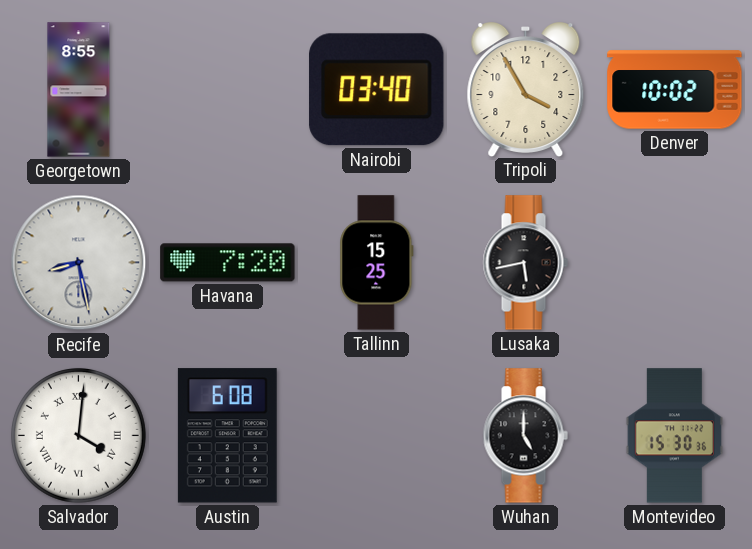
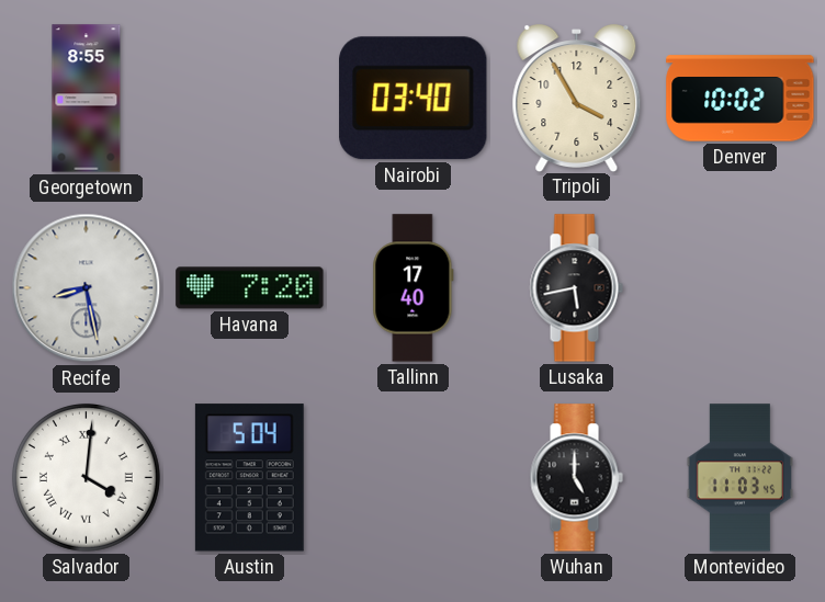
Tallinn: 15:25 -> 17:40 (414, 288)
Austin: 6:08 -> 5:04 (249, 478)
Montevideo: 15:30 -> 11:03 (739, 478)
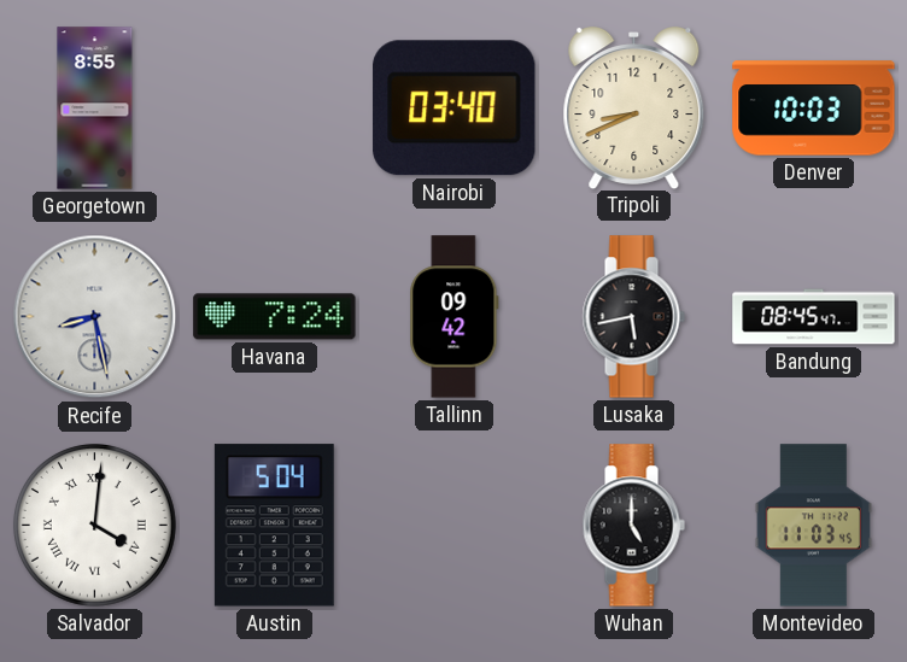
Tripoli: 3:55 -> 8:41 (634, 109)
Denver: 10:02 -> 10:03 (814, 109)
Havana: 7:20 -> 7:24 (275, 317)
Tallinn: 17:40 -> 09:42 (455, 317)
Bandung: none -> 08:45 (814, 317)
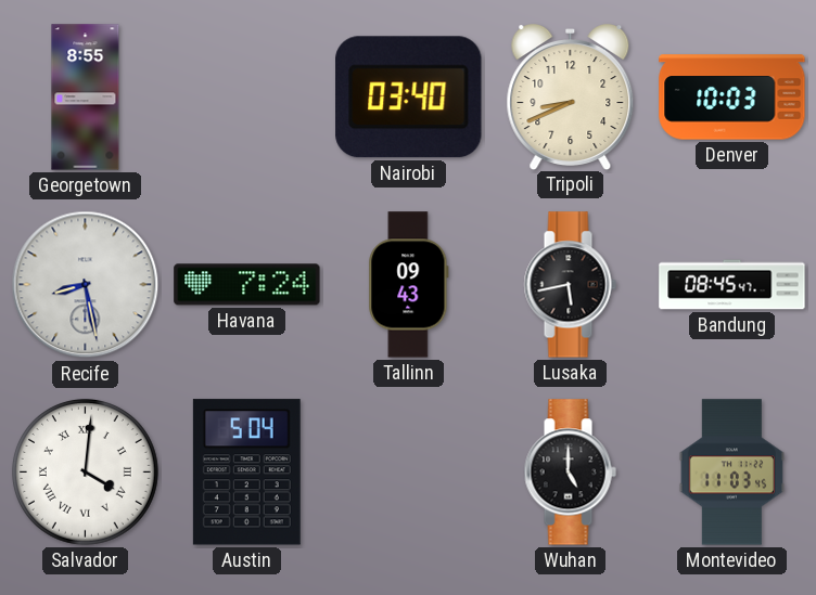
Tallinn: 09:42 -> 09:43 (409, 285)
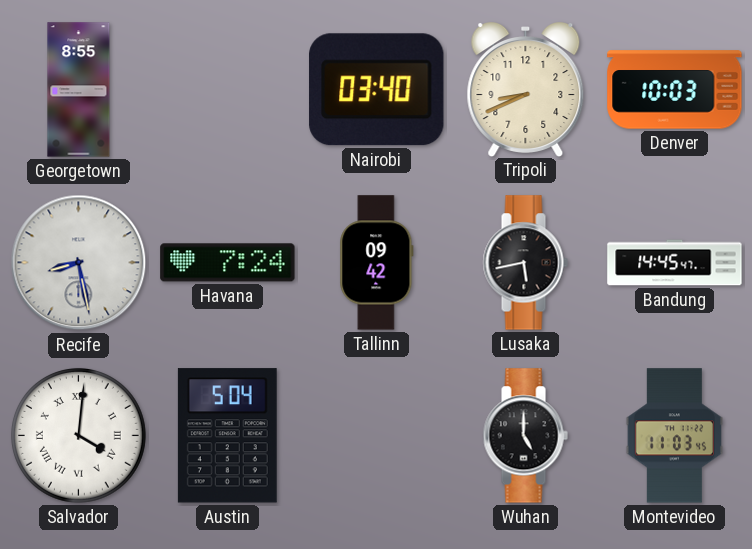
Tallinn: 09:43 -> 09:42 (377, 263)
Bandung: 08:45 -> 14:45 (675, 263)
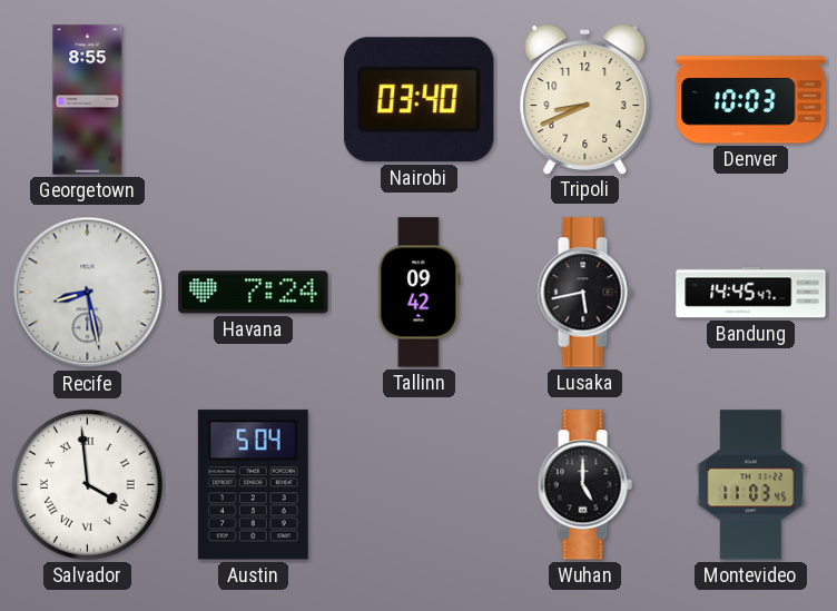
Salvador: 4:01 -> 3:59 (87, 484)
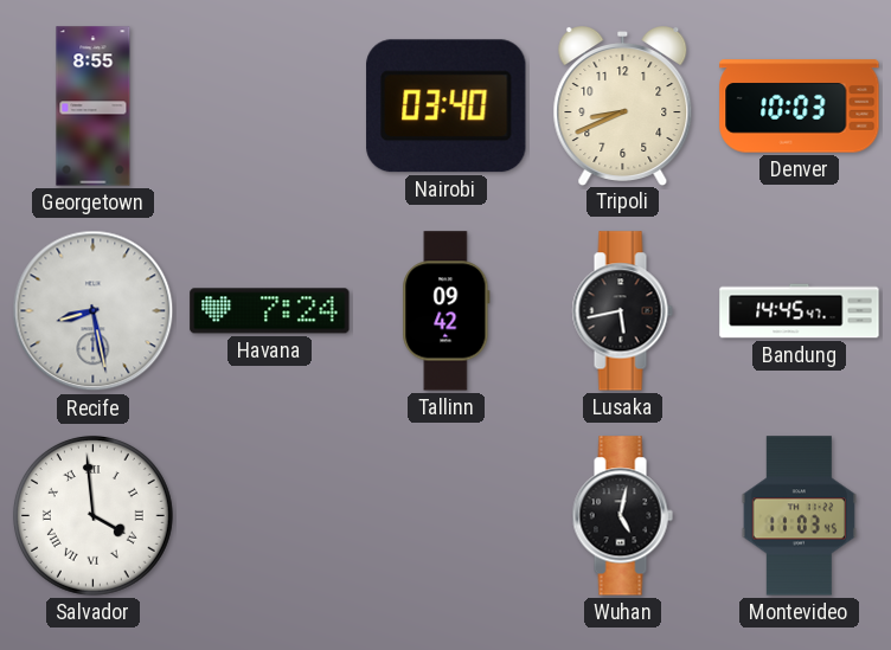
Austin: 5:04 -> none (253, 485)
Wuhan: 5:00 -> 5:02 (622, 516)
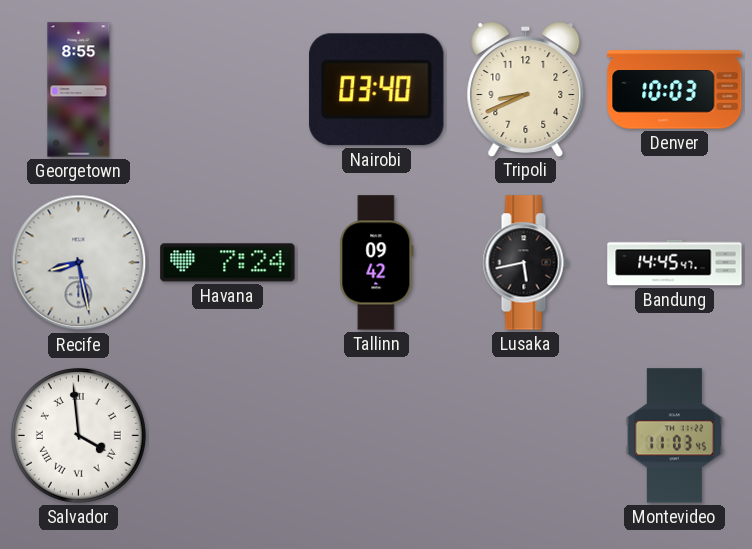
Wuhan: 5:02 -> none (622, 516)
